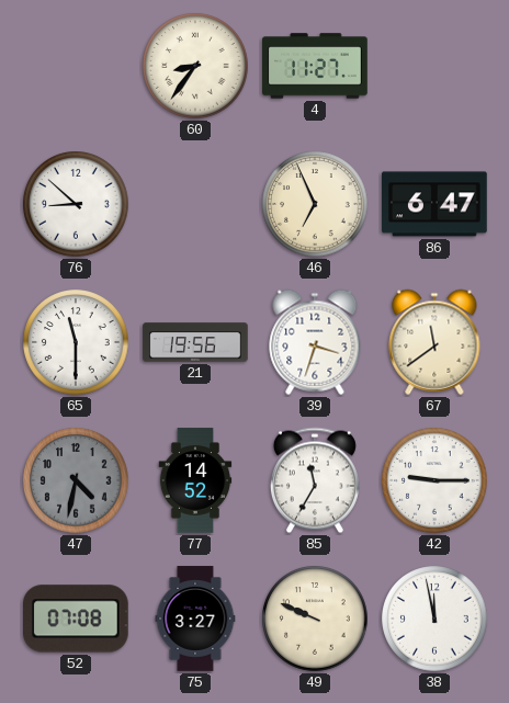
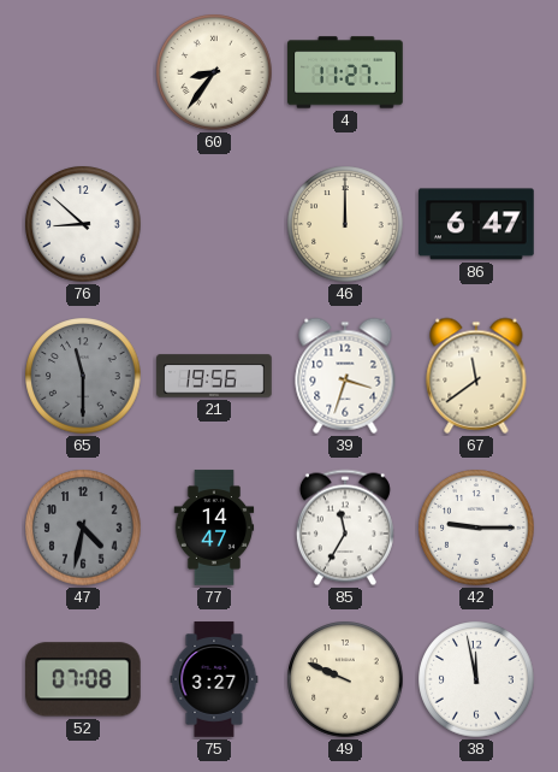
46: 6:56 -> 12:00 (345, 224)
65 dial: white -> grey (83, 376)
77: 14:52 -> 14:47 (214, 528)
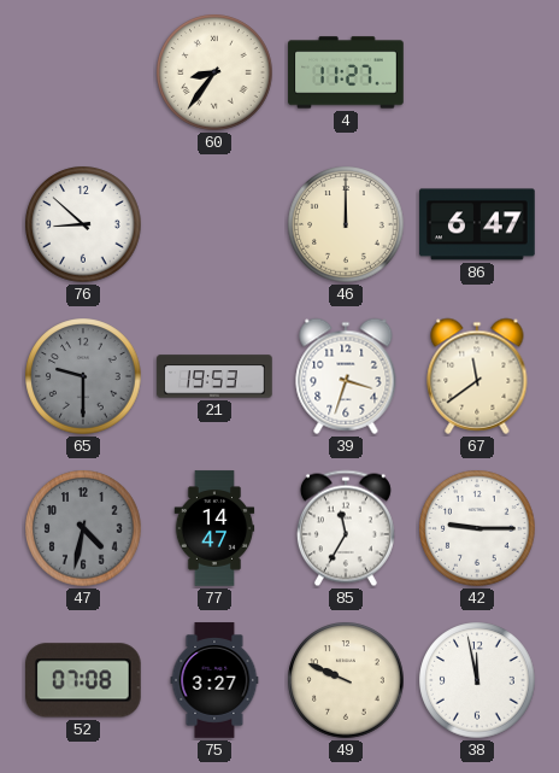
65: 11:30 -> 9:30 (83, 376)
21: 19:56 -> 19:53 (214, 376)
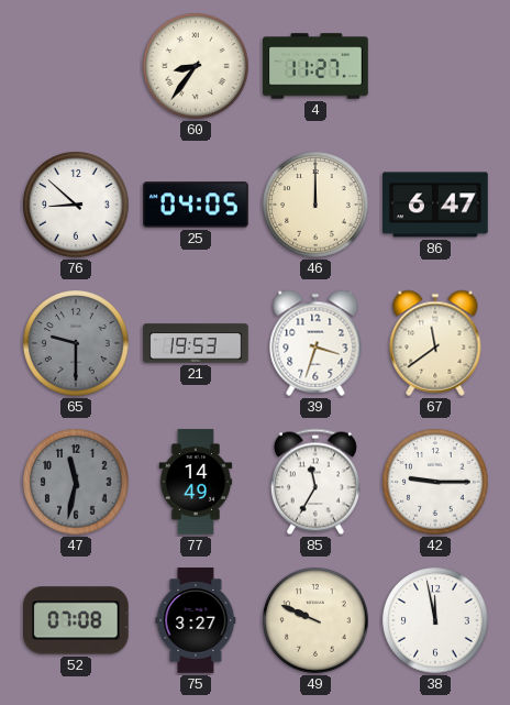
25: none -> 04:05 (196, 205)
47: 4:32 -> 11:32 (76, 482)
77: 14:47 -> 14:49 (196, 482)
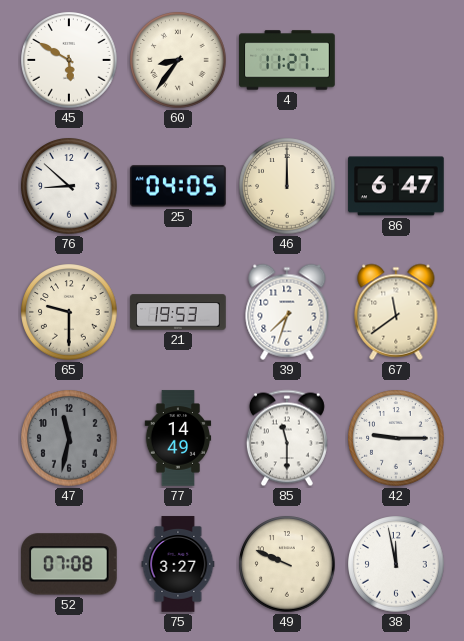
45: none -> 5:50 (69, 60)
65 dial: grey -> cream (69, 312)
39: 3:33 -> 7:33 (287, 312)
85: 11:35 -> 11:30 (287, 438)
